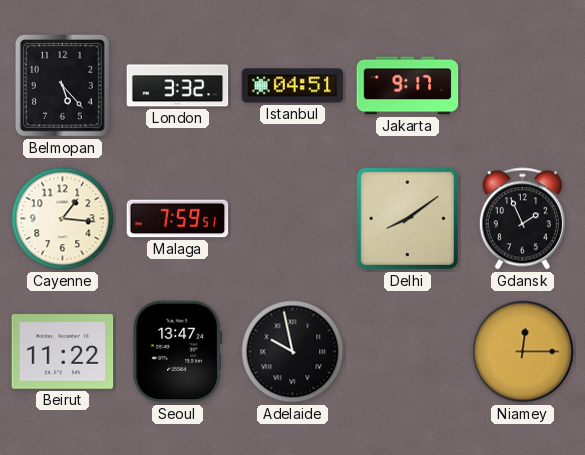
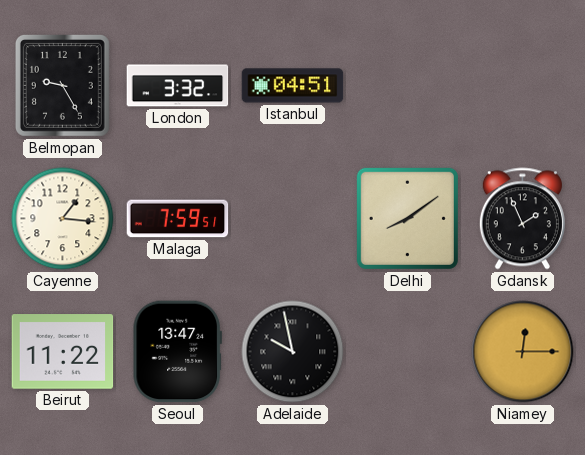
Belmopan: 5:23 -> 9:25 (62, 85)
Jakarta: 9:17 -> none (408, 86)
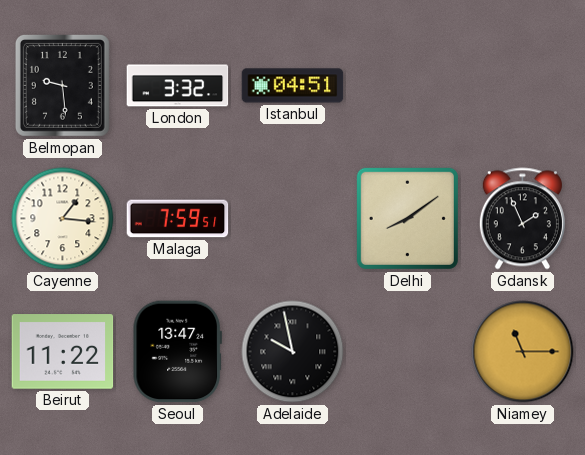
Belmopan: 9:25 -> 9:29 (62, 85)
Niamey: 12:15 -> 11:15 (523, 352)
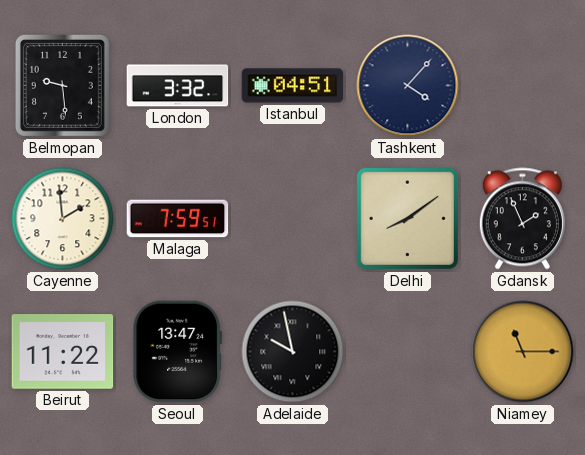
Tashkent: none -> 4:07 (408, 86)
Cayenne: 1:16 -> 1:59 (63, 219)
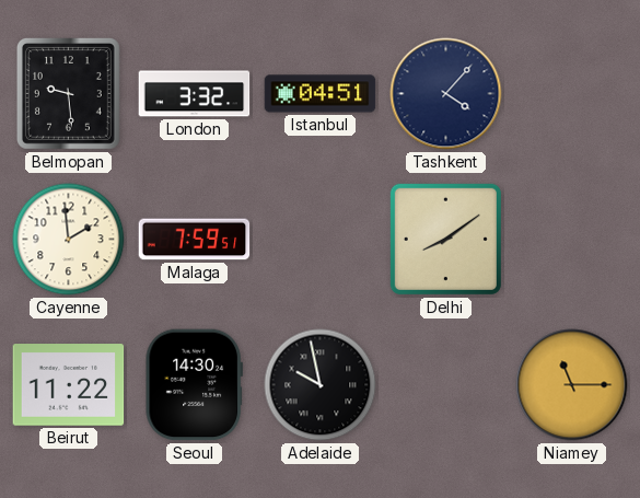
Gdansk: 1:56 -> none (522, 219)
Seoul: 13:47 -> 14:30 (194, 385)
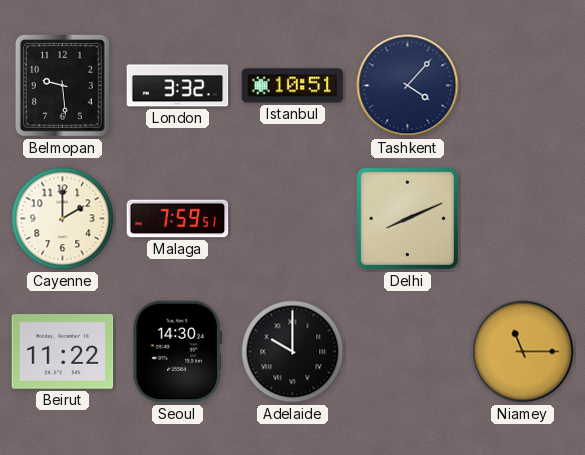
Istanbul: 04:51 -> 10:51 (293, 86)
Cayenne: 1:59 -> 2:00 (63, 219)
Delhi: 8:09 -> 8:11 (407, 218)
Adelaide: 9:58 -> 10:00 (293, 352)
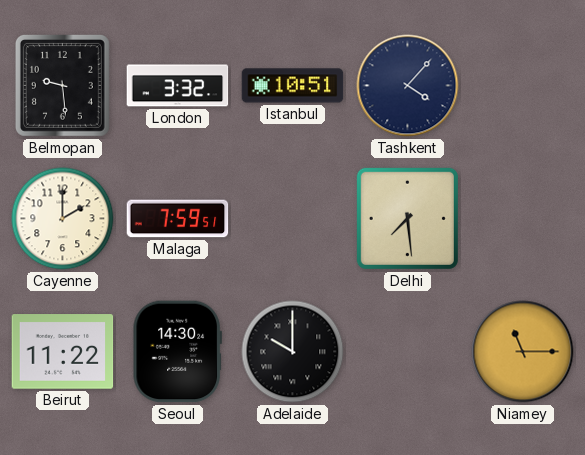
Delhi: 8:11 -> 7:29 (407, 218)
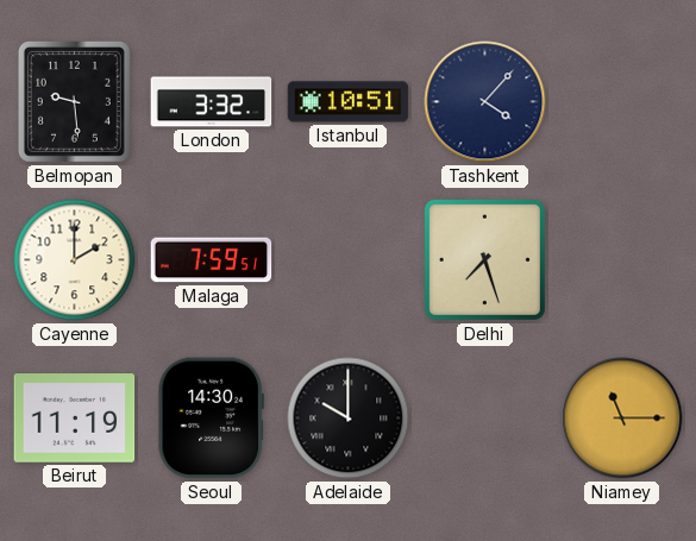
Delhi: 7:29 -> 7:27 (484, 259)
Beirut: 11:22 -> 11:19 (75, 419)
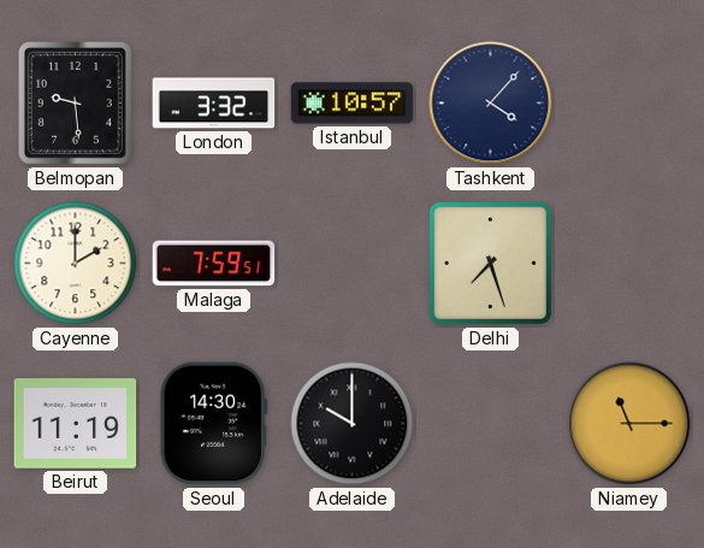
Istanbul: 10:51 -> 10:57 (353, 104)
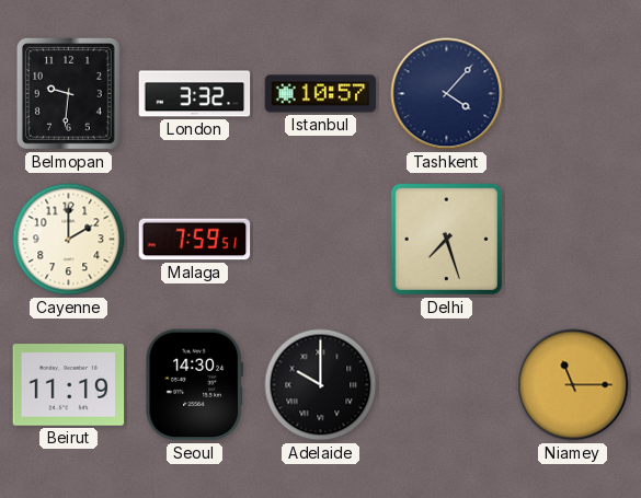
Belmopan: 9:29 -> 9:31 (68, 93)
